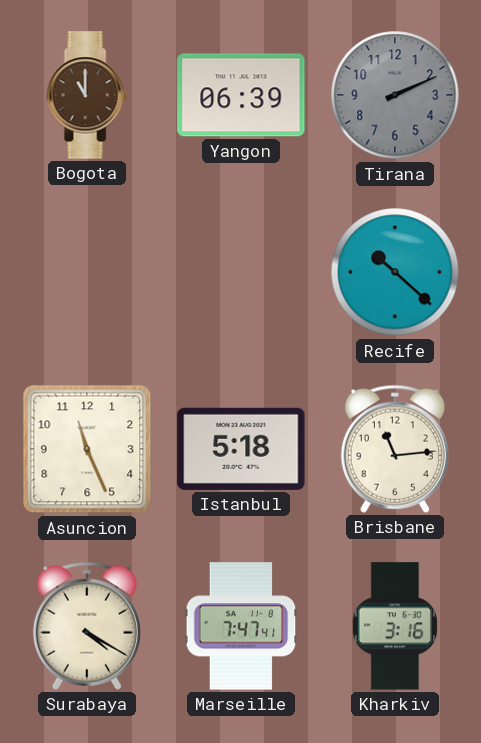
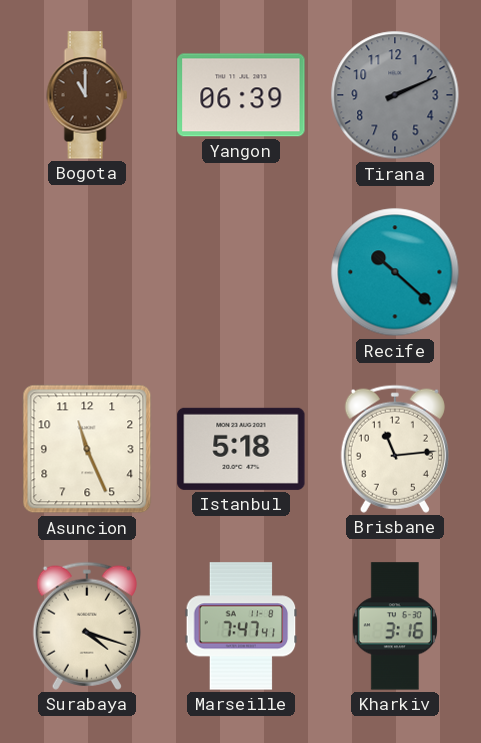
Surabaya: 4:20 -> 4:18 (87, 626)
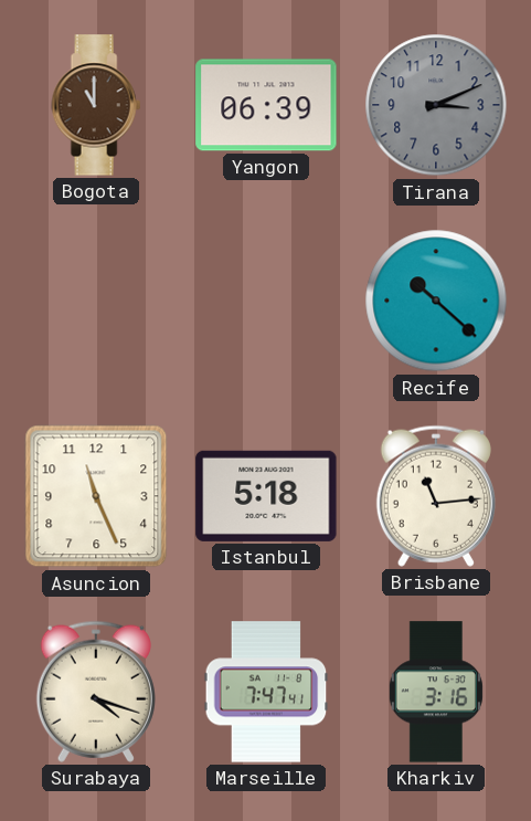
Tirana: 2:11 -> 3:11 (436, 105)
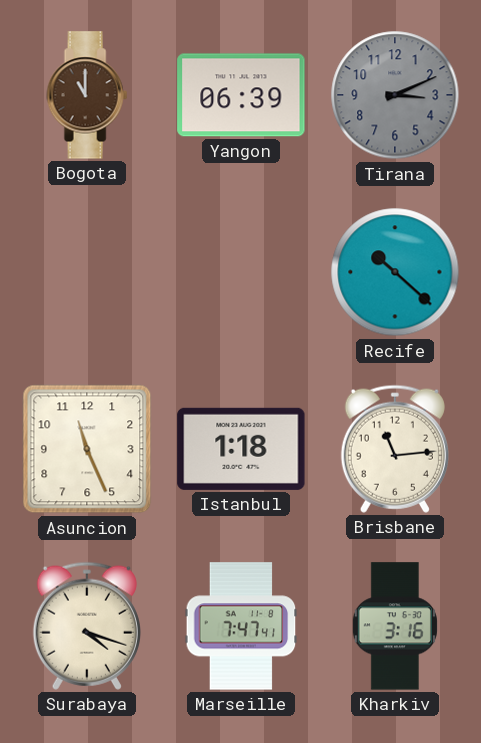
Istanbul: 5:18 -> 1:18 (241, 449)
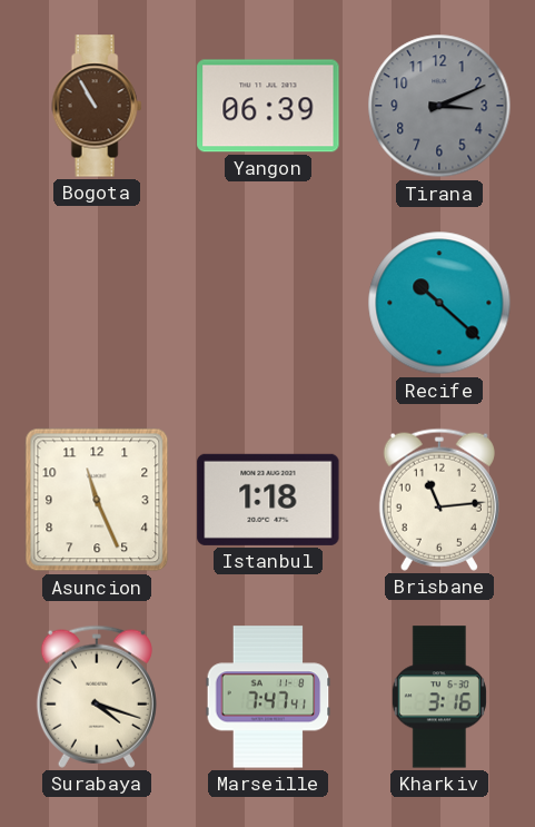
Bogota: 11:00 -> 10:55 (97, 106)
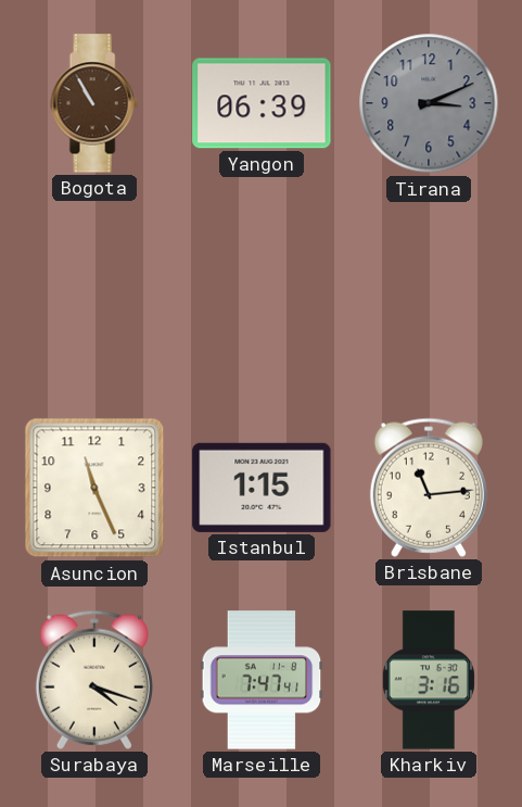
Recife: 10:22 -> none (439, 303)
Istanbul: 1:18 -> 1:15 (262, 488)
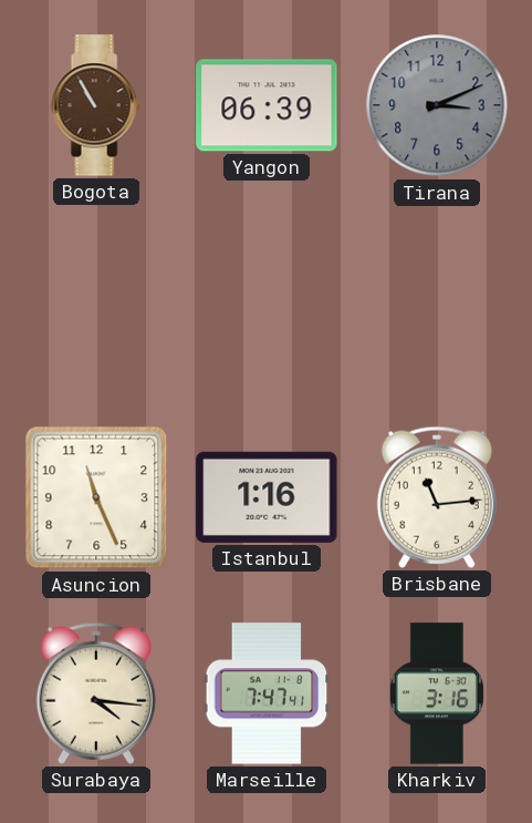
Istanbul: 1:15 -> 1:16 (267, 497)
Surabaya: 4:18 -> 4:16 (96, 693)
